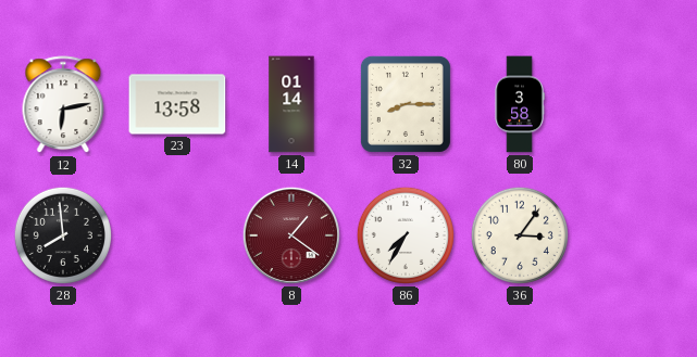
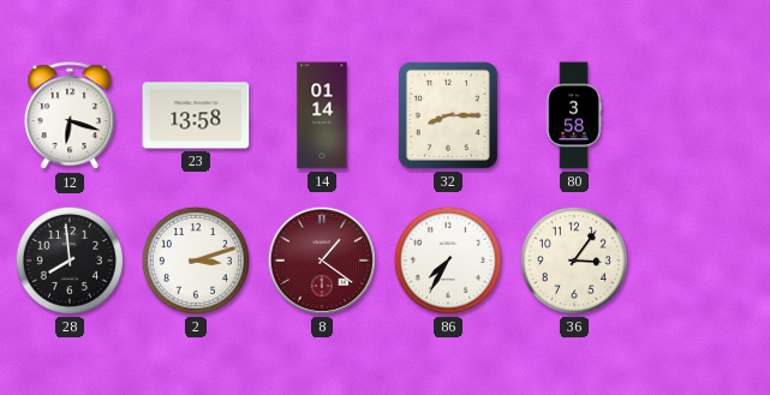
12: 6:13 -> 6:18 (70, 116)
2: none -> 3:12 (196, 261)
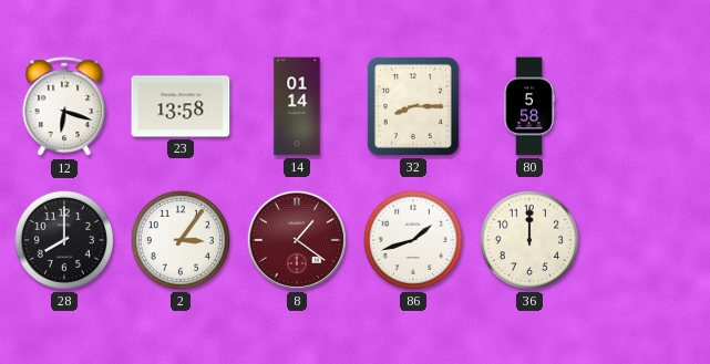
80: 3:58 -> 5:58 (529, 106)
28: 7:59 -> 8:00 (64, 240)
2: 3:12 -> 3:06 (181, 240)
86: 7:35 -> 1:42 (413, 240)
36: 3:06 -> 12:00 (529, 240)
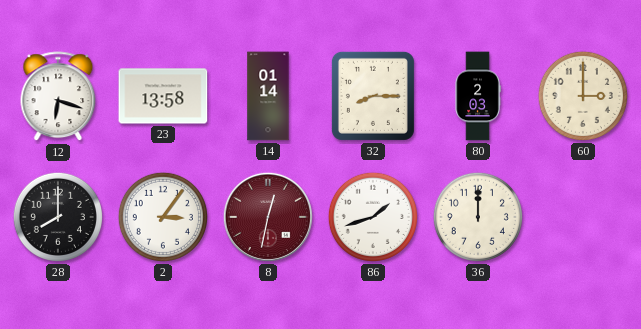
80: 5:58 -> 2:03 (478, 96)
60: none -> 3:00 (583, 96)
8: 1:21 -> 12:32 (268, 217)
